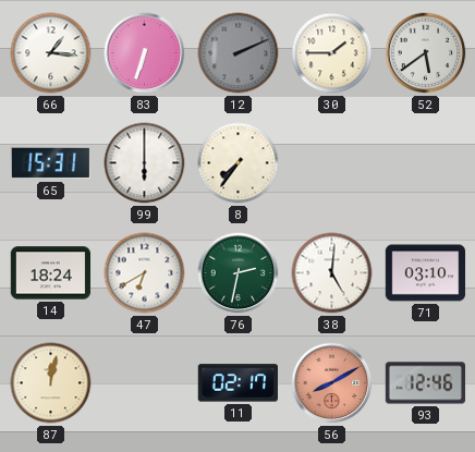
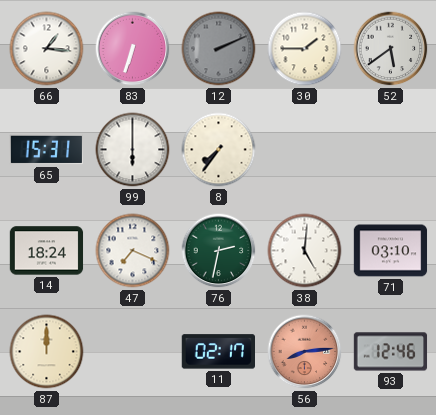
47: 6:40 -> 7:19 (133, 251)
87: 12:02 -> 12:00 (47, 352)
56: 8:10 -> 8:14 (305, 352)
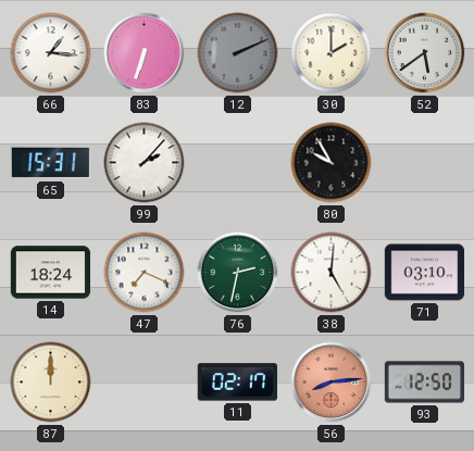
30: 1:45 -> 2:00 (332, 53)
99: 6:00 -> 2:07 (145, 163)
8: 7:36 -> none (219, 150)
80: none -> 9:55 (332, 163)
93: 12:46 -> 12:50 (425, 383)
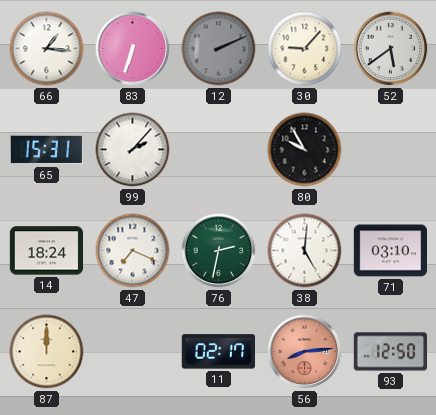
30: 2:00 -> 9:07 (305, 49)
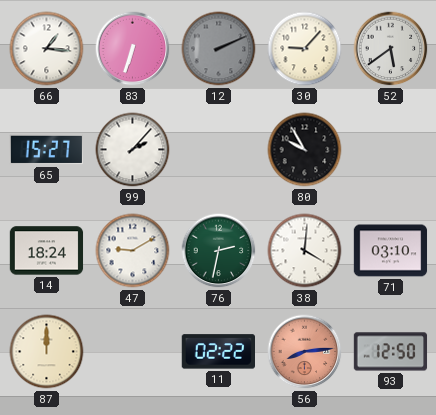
65: 15:31 -> 15:27 (47, 150)
47: 7:19 -> 9:10 (133, 251)
38: 5:01 -> 4:01 (305, 251)
11: 02:17 -> 02:22 (218, 352)
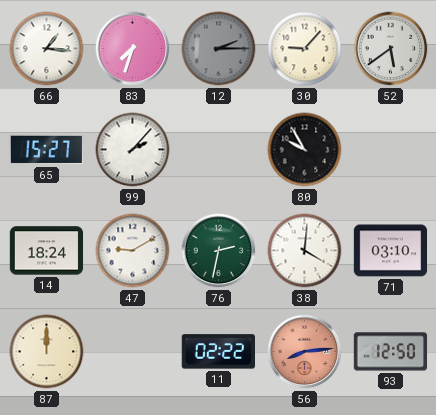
83: 6:33 -> 7:33 (133, 49)
12: 2:11 -> 2:15 (219, 49)
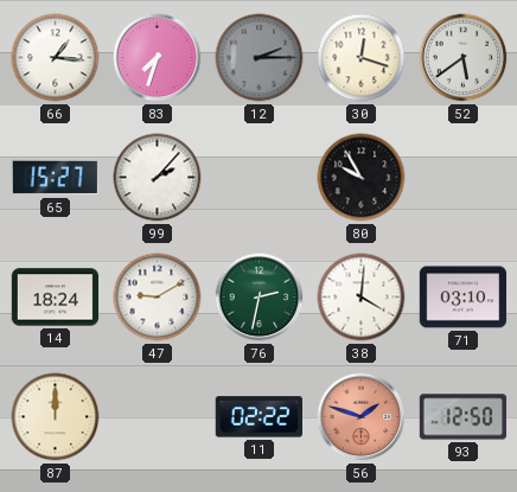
30: 9:07 -> 12:18 (362, 58)
56: 8:14 -> 1:48 (362, 417)
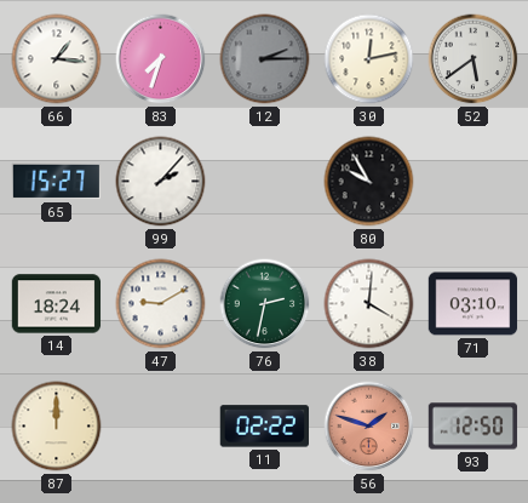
30: 12:18 -> 12:13 (369, 59)
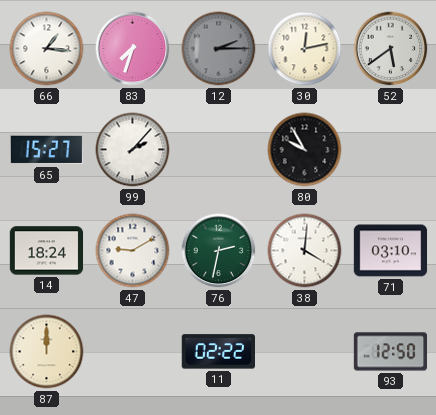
56: 1:48 -> none (369, 427)
